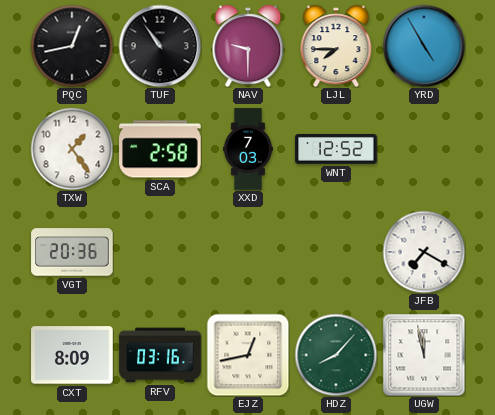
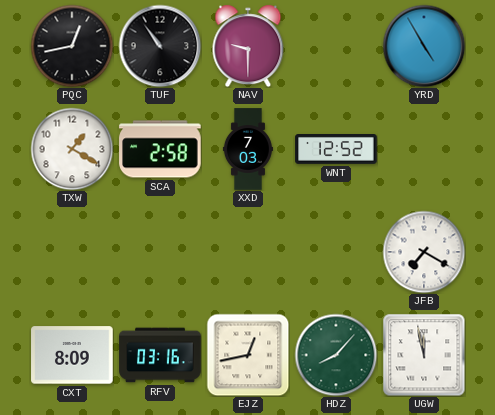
LJL: 7:45 -> none (336, 46)
TXW: 1:24 -> 1:20 (72, 149)
VGT: 20:36 -> none (72, 252)
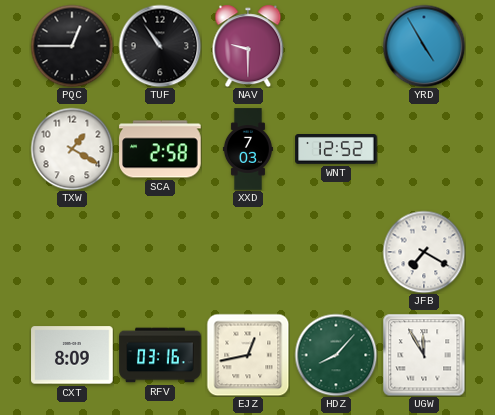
PQC: 12:43 -> 12:45 (72, 46)
UGW: 11:58 -> 11:55 (424, 355)
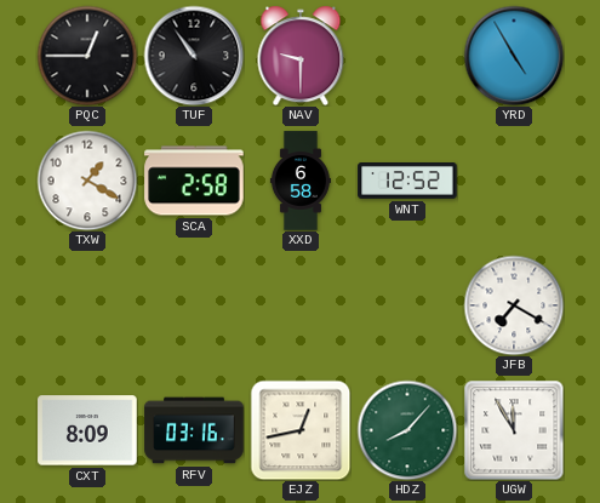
XXD: 7:03 -> 6:58 (301, 181)
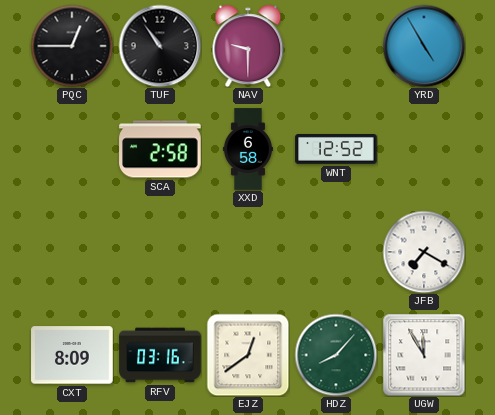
TXW: 1:20 -> none (87, 181)
EJZ: 12:43 -> 12:39 (248, 355)
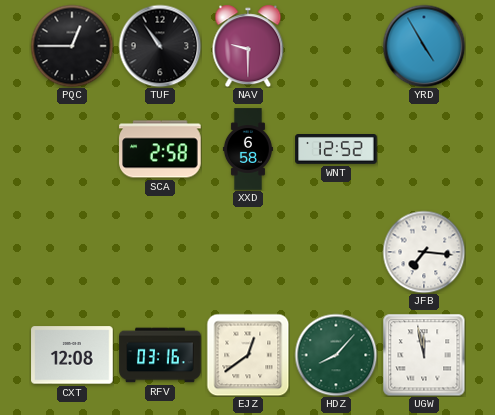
JFB: 7:20 -> 7:16 (424, 252)
CXT: 8:09 -> 12:08 (72, 355)
UGW: 11:55 -> 11:58 (424, 355)
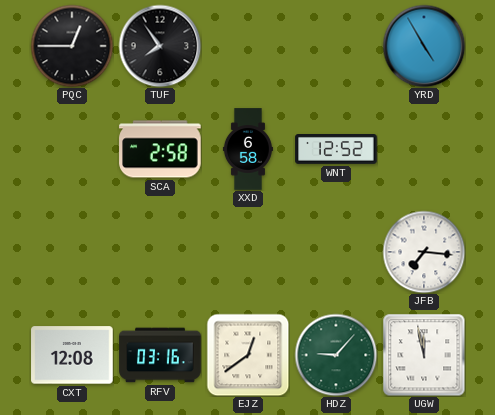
TUF: 10:54 -> 7:54 (160, 46)
NAV: 9:30 -> none (248, 46)
HDZ: 8:07 -> 9:07 (336, 355)
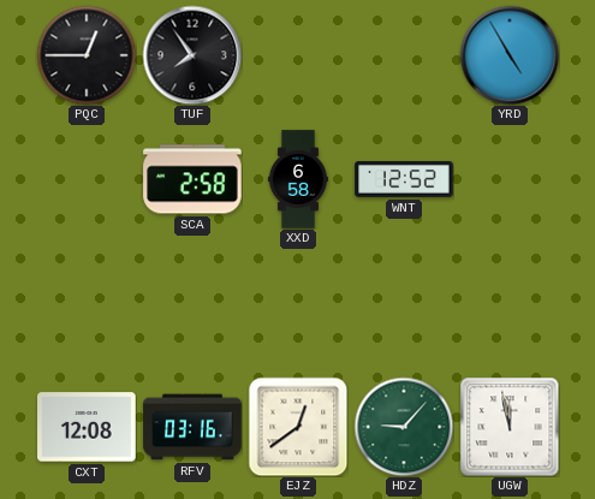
JFB: 7:16 -> none (424, 252)
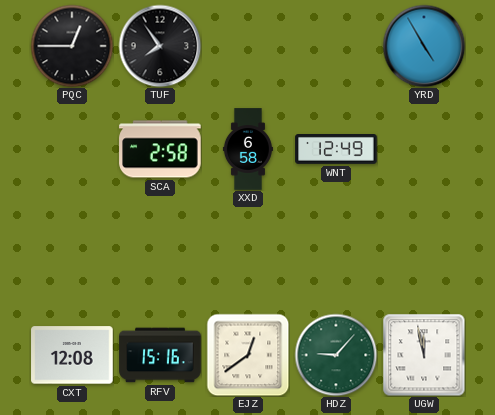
WNT: 12:52 -> 12:49 (336, 150)
RFV: 03:16 -> 15:16 (160, 355)
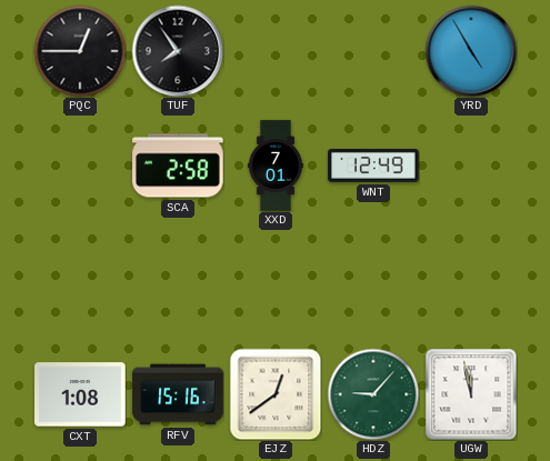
XXD: 6:58 -> 7:01 (276, 166)
CXT: 12:08 -> 1:08 (80, 394)
